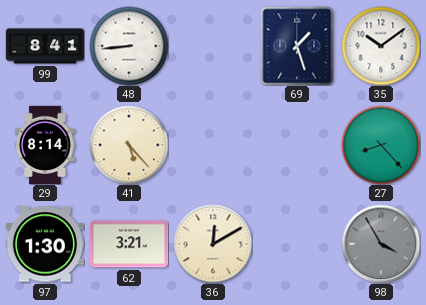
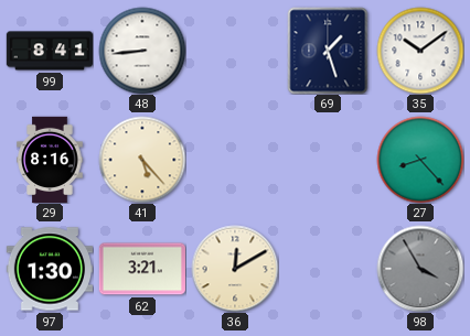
29: 8:14 -> 8:16 (50, 159)
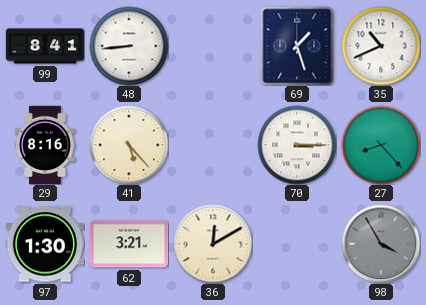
35: 10:09 -> 10:41 (381, 46)
70: none -> 3:15 (297, 145)
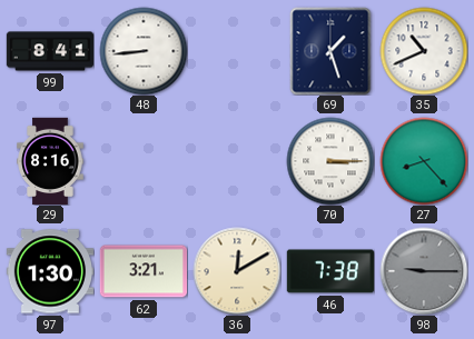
41: 5:23 -> none (129, 145)
46: none -> 7:38 (329, 271)
98: 3:55 -> 9:15 (424, 271)
